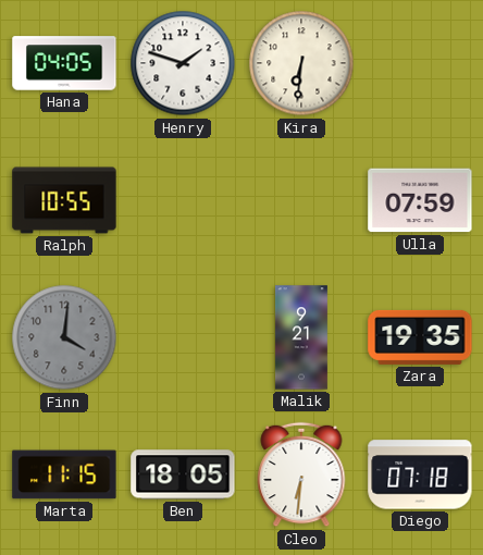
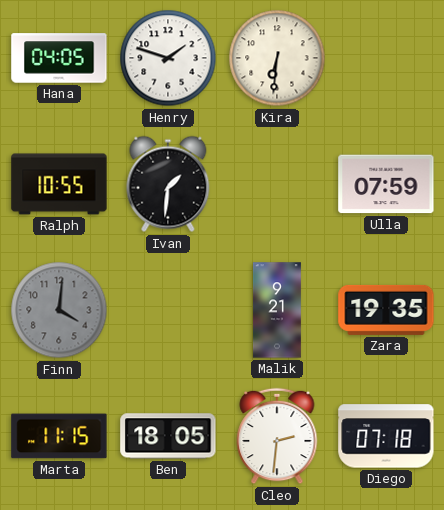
Ivan: none -> 1:31 (168, 184)
Cleo: 6:31 -> 2:31 (277, 436)
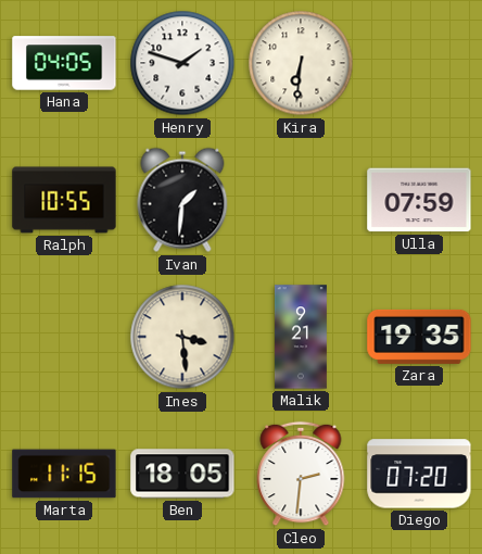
Finn: 4:01 -> none (59, 310)
Ines: none -> 3:29 (182, 337)
Diego: 07:18 -> 07:20 (419, 474)
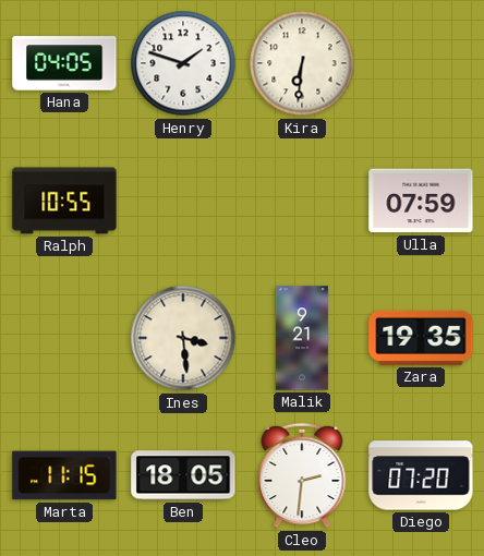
Ivan: 1:31 -> none (182, 200)
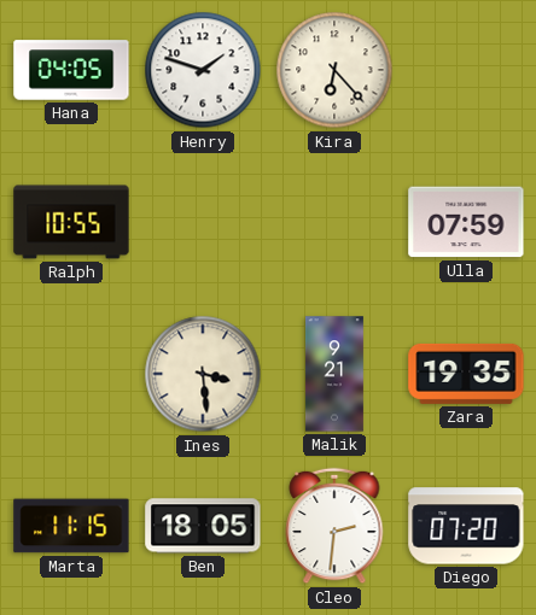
Kira: 6:31 -> 6:23 (334, 70)
